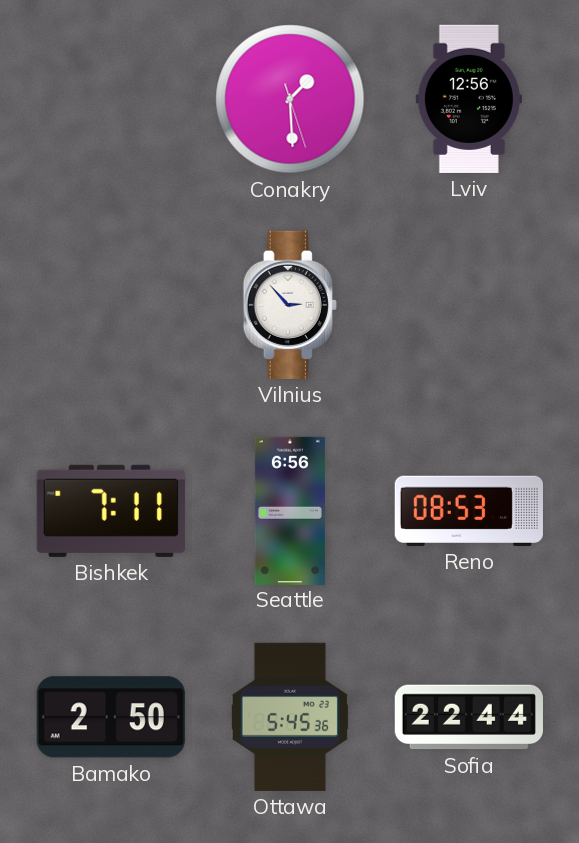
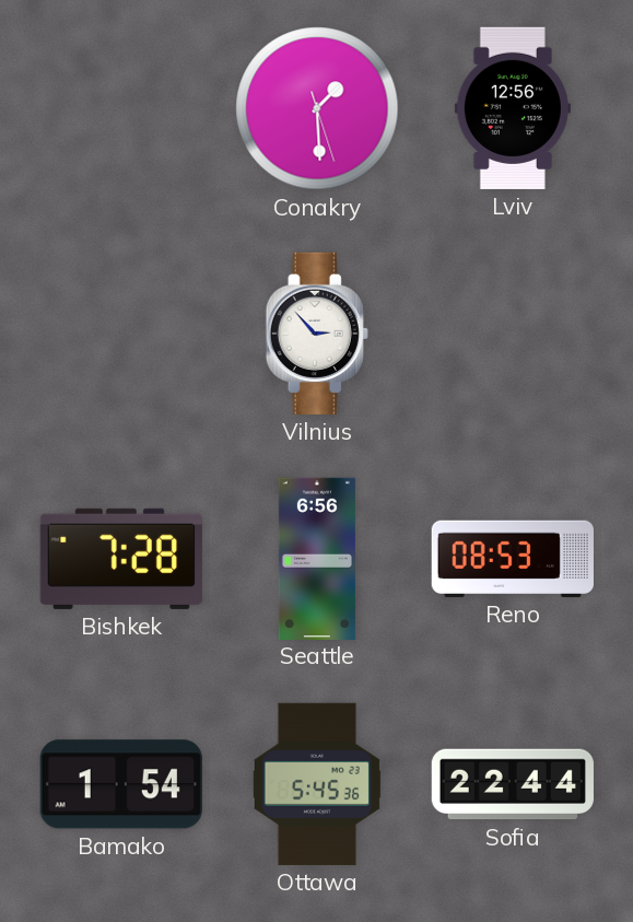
Bishkek: 7:11 -> 7:28 (121, 559)
Bamako: 2:50 -> 1:54 (121, 784)
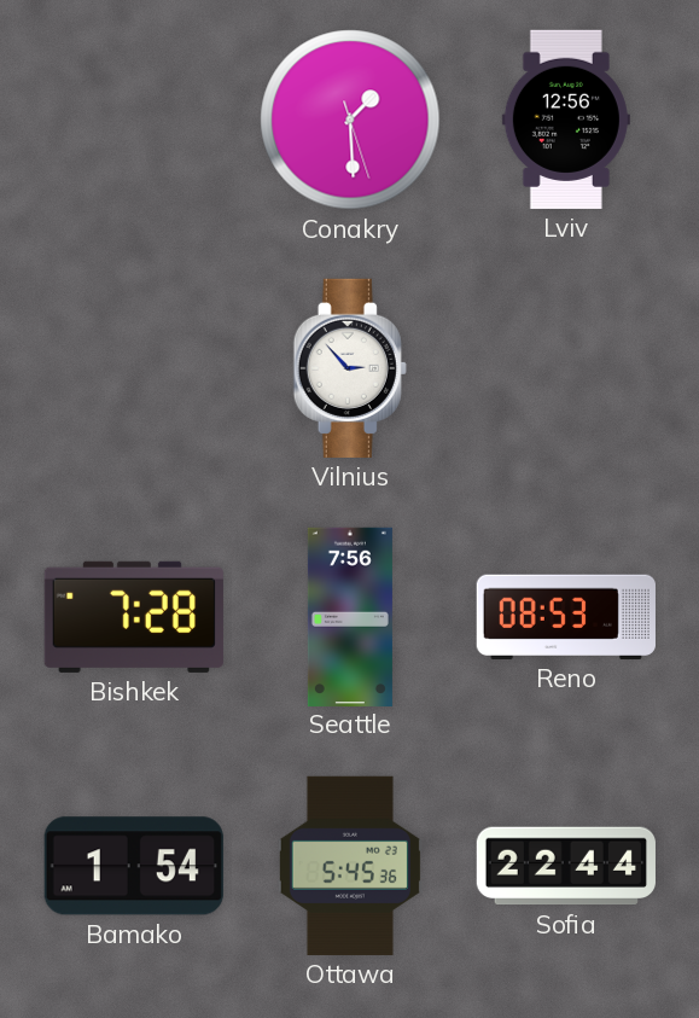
Seattle: 6:56 -> 7:56 (350, 616)
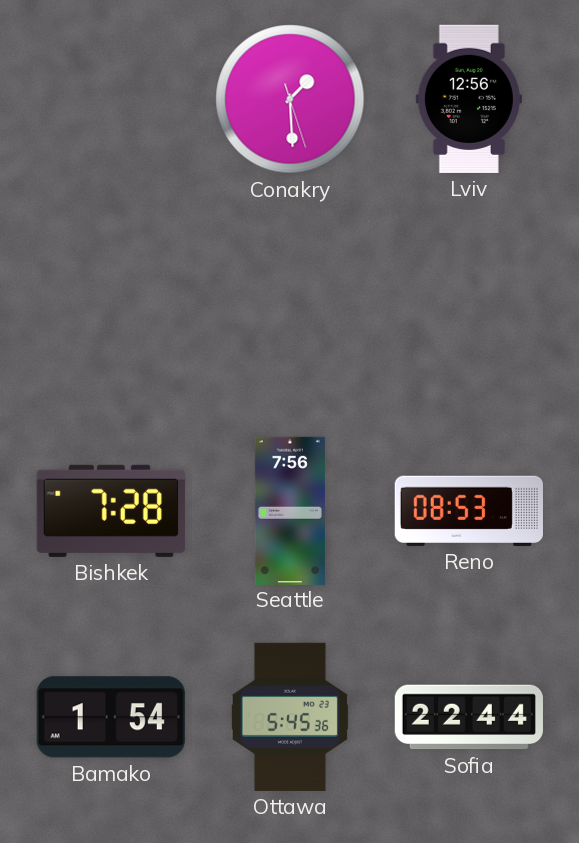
Vilnius: 2:53 -> none (350, 368)
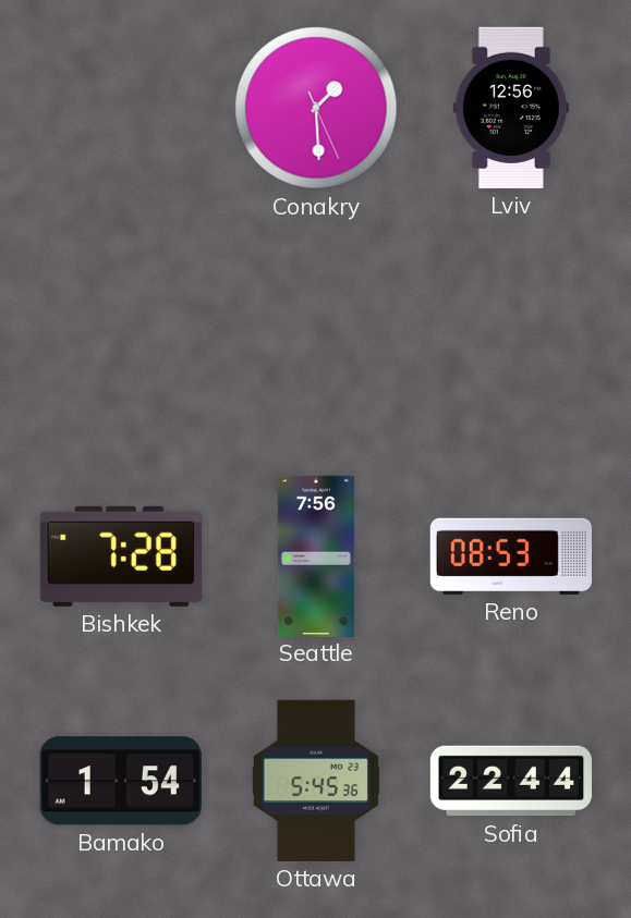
Conakry: 1:29:27 -> 1:29:26 (316, 108)
